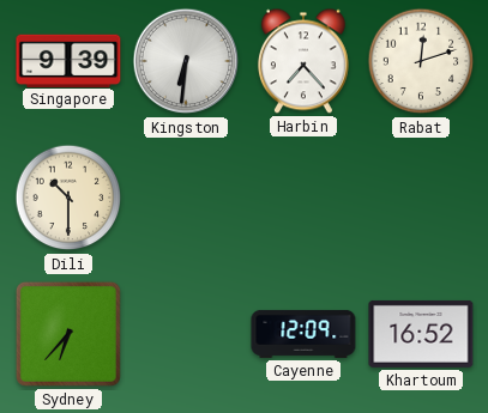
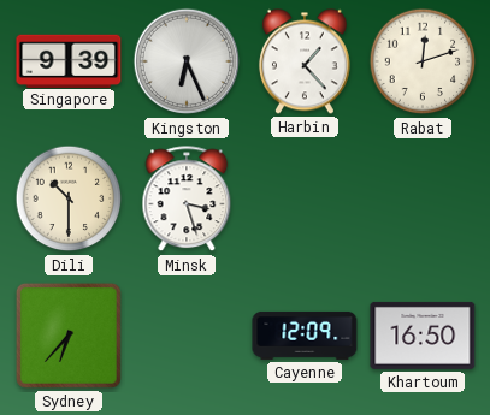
Kingston: 6:31 -> 6:26 (187, 61)
Harbin: 7:23 -> 1:23 (305, 61)
Minsk: none -> 3:27 (187, 200)
Khartoum: 16:52 -> 16:50 (423, 336)
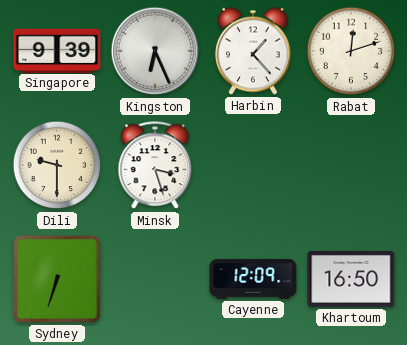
Dili: 10:30 -> 9:30 (57, 165)
Sydney: 6:37 -> 6:33 (57, 279)
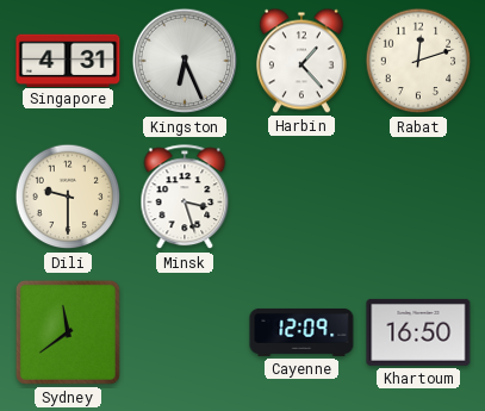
Singapore: 9:39 -> 4:31 (68, 60)
Sydney: 6:33 -> 11:39 (68, 332)
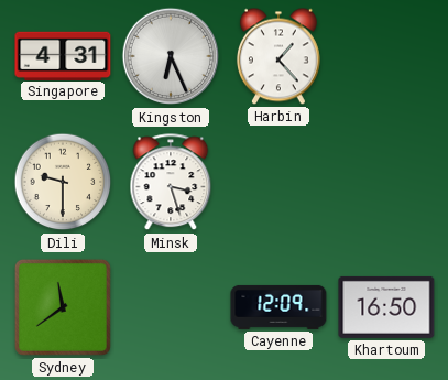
Rabat: 12:12 -> none (418, 61)
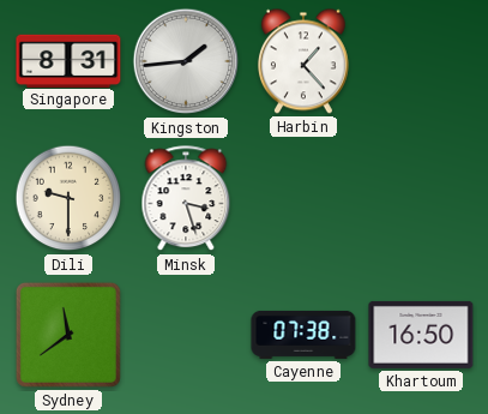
Singapore: 4:31 -> 8:31 (68, 60)
Kingston: 6:26 -> 1:44 (186, 61)
Cayenne: 12:09 -> 07:38 (303, 335)
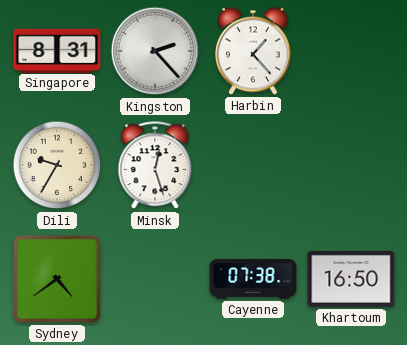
Kingston: 1:44 -> 2:23 (155, 51)
Dili: 9:30 -> 9:35 (57, 165)
Minsk: 3:27 -> 12:27 (155, 166)
Sydney: 11:39 -> 4:39 (57, 279)
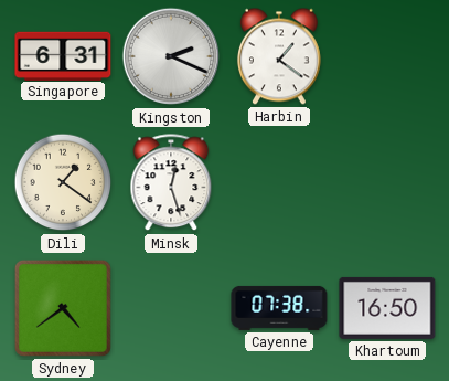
Singapore: 8:31 -> 6:31 (63, 55)
Kingston: 2:23 -> 2:19 (171, 56)
Harbin: 1:23 -> 1:21 (279, 56)
Dili: 9:35 -> 1:21 (63, 182)
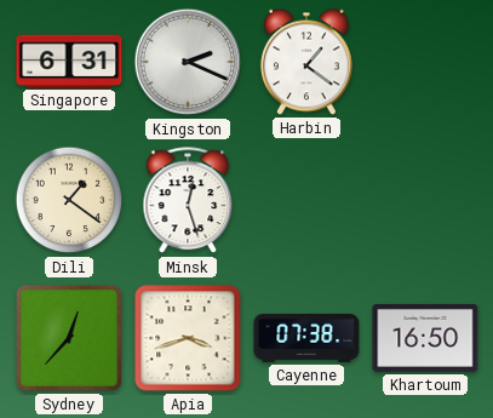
Sydney: 4:39 -> 12:37 (69, 338)
Apia: none -> 3:42 (188, 338)
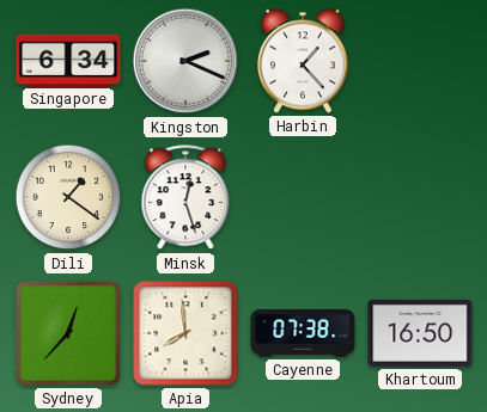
Singapore: 6:31 -> 6:34 (68, 60)
Harbin: 1:21 -> 1:23 (303, 61)
Apia: 3:42 -> 7:59 (185, 333)
